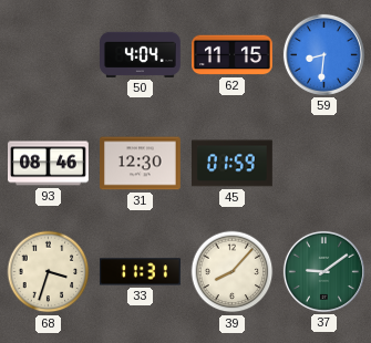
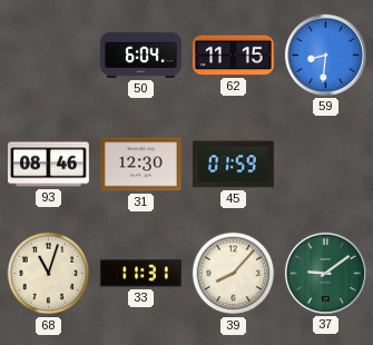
50: 4:04 -> 6:04 (141, 55)
68: 3:33 -> 11:03 (49, 274)
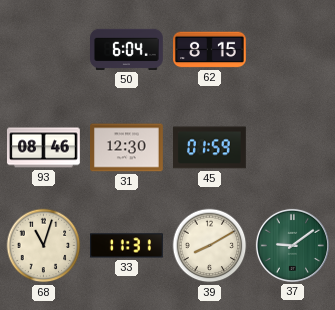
62: 11:15 -> 8:15 (210, 50)
59: 8:31 -> none (325, 55)
39: 8:07 -> 8:10 (210, 246)
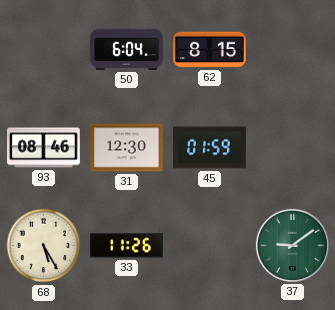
68: 11:03 -> 5:25 (44, 246)
33: 11:31 -> 11:26 (127, 246)
39: 8:10 -> none (210, 246)
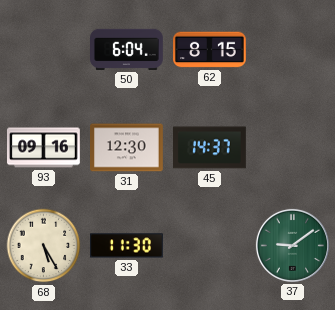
93: 08:46 -> 09:16 (44, 148)
45: 01:59 -> 14:37 (210, 148)
33: 11:26 -> 11:30 (127, 246)
